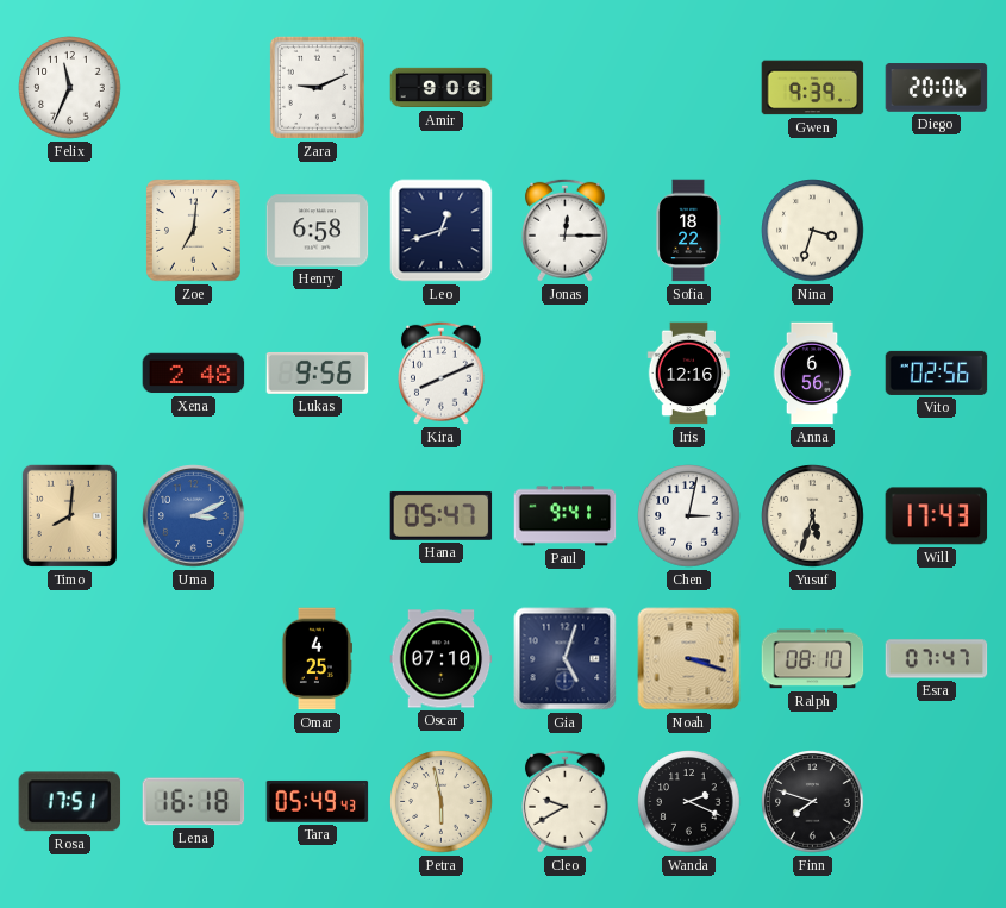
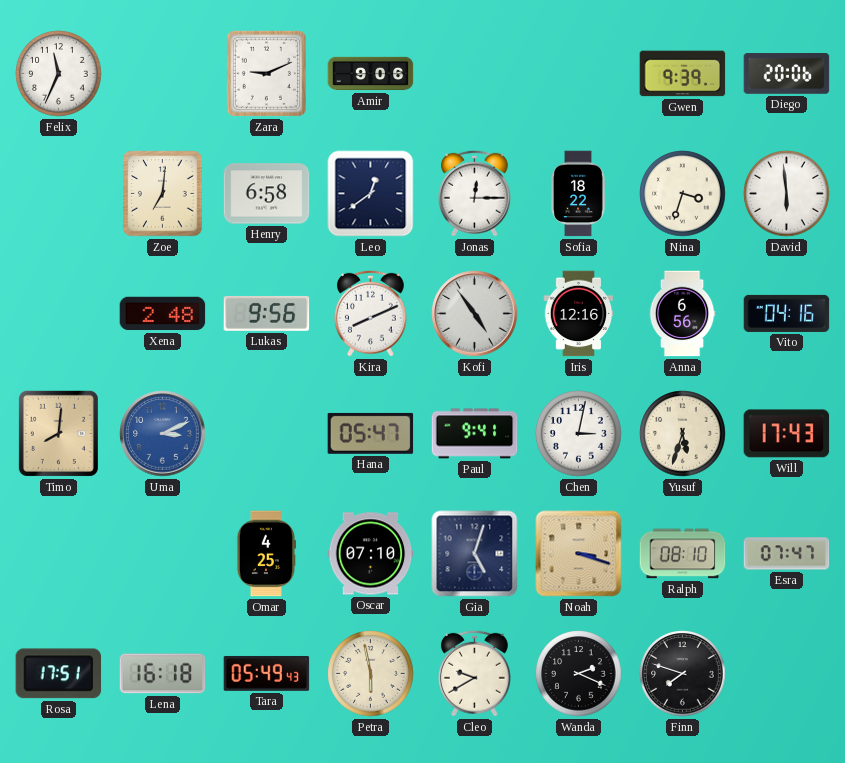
Leo: 12:42 -> 12:39 (371, 194)
David: none -> 5:59 (787, 194)
Kofi: none -> 4:54 (475, 314)
Vito: 02:56 -> 04:16 (787, 313)
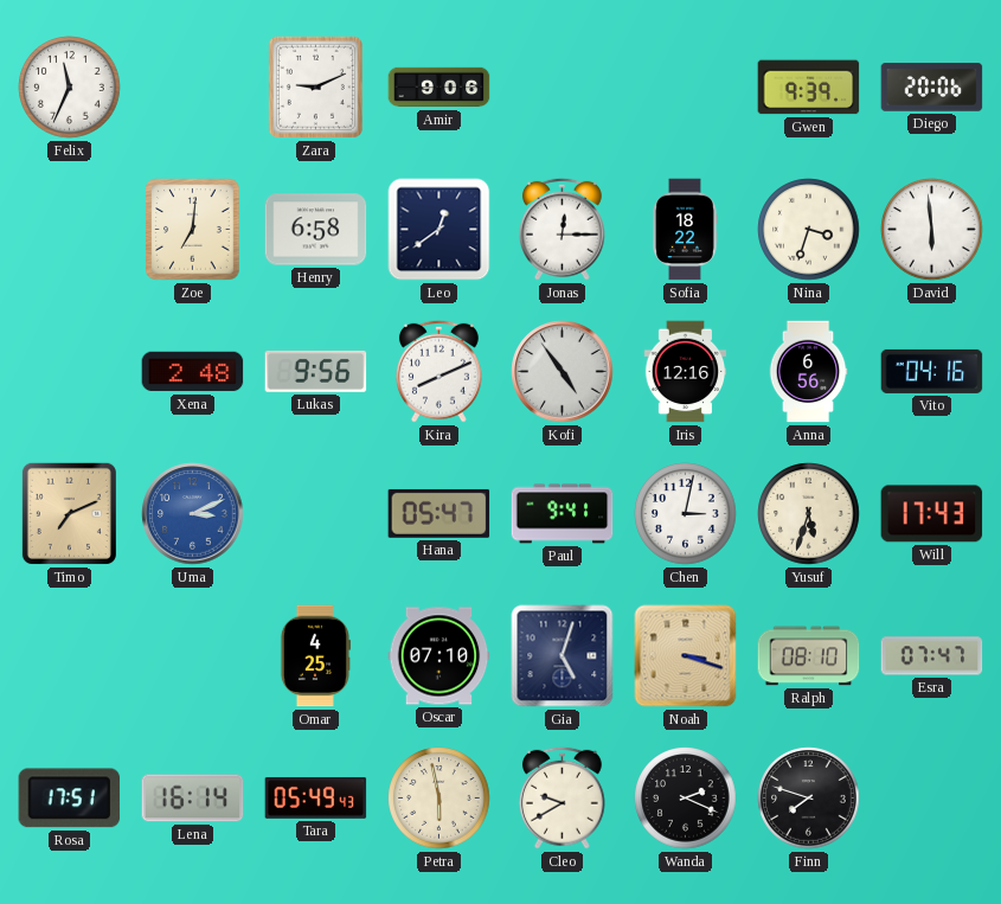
Timo: 8:01 -> 7:11 (69, 513)
Lena: 16:18 -> 16:14 (193, 799)
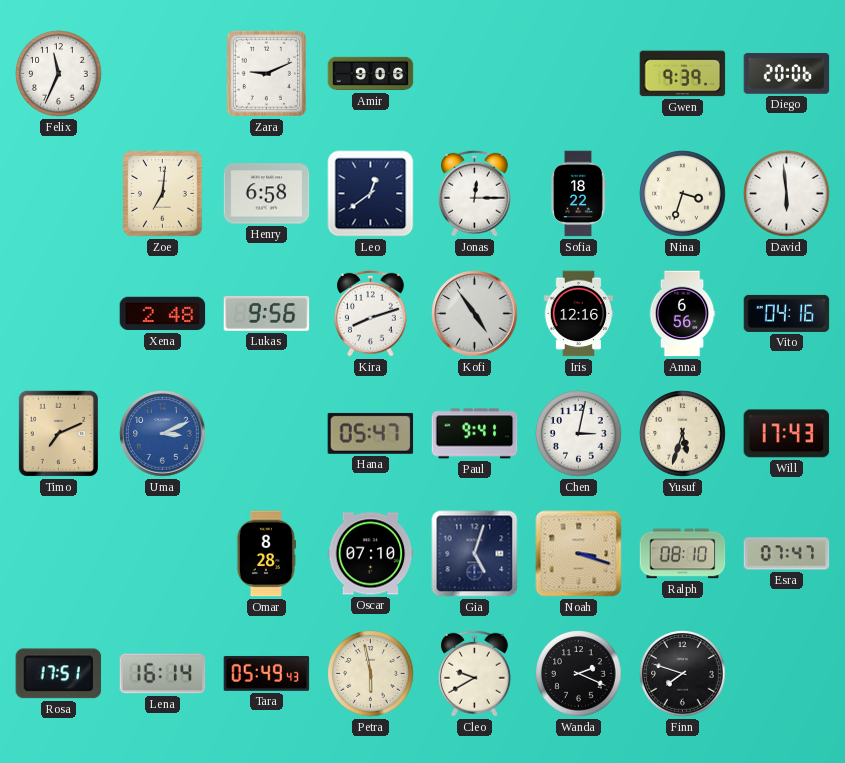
Kira: 8:11 -> 8:12 (370, 313)
Omar: 4:25 -> 8:28 (266, 554)
